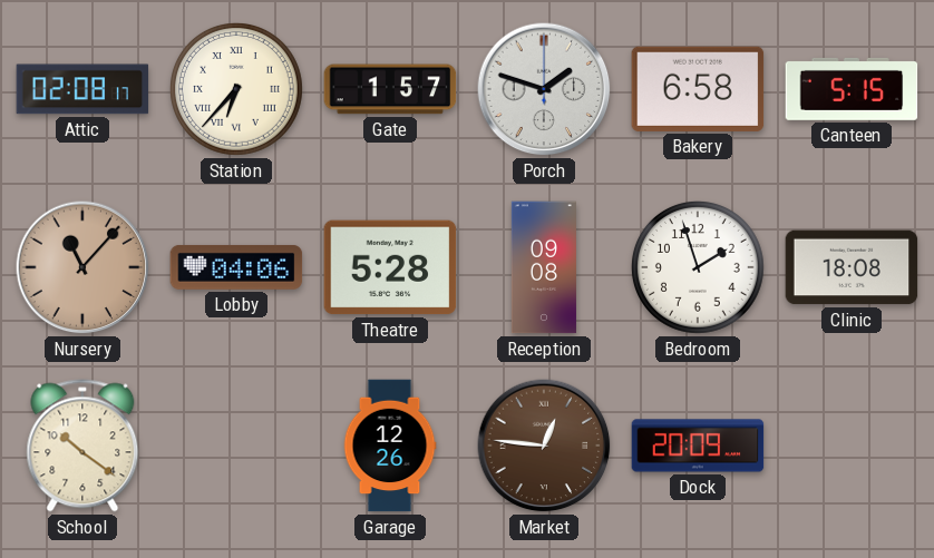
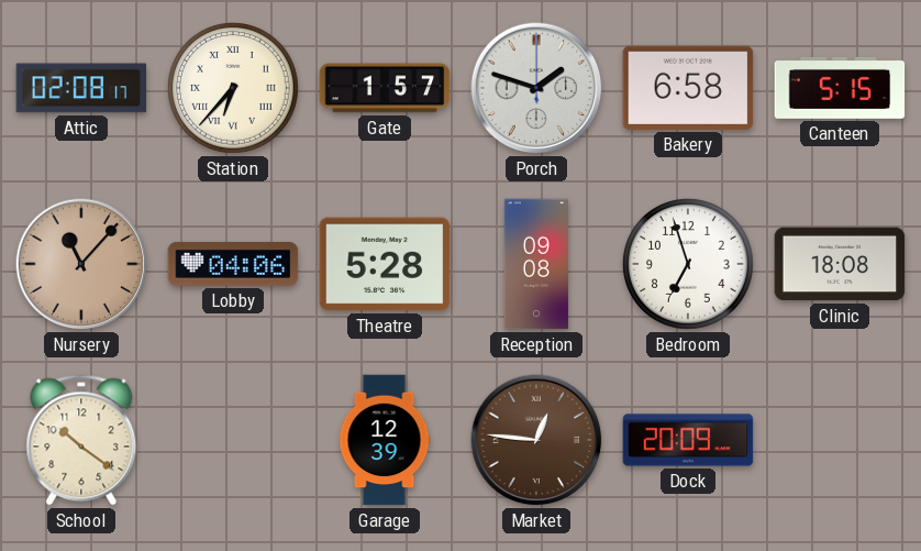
Bedroom: 1:57 -> 6:57 (689, 265)
Garage: 12:26 -> 12:39 (385, 440)
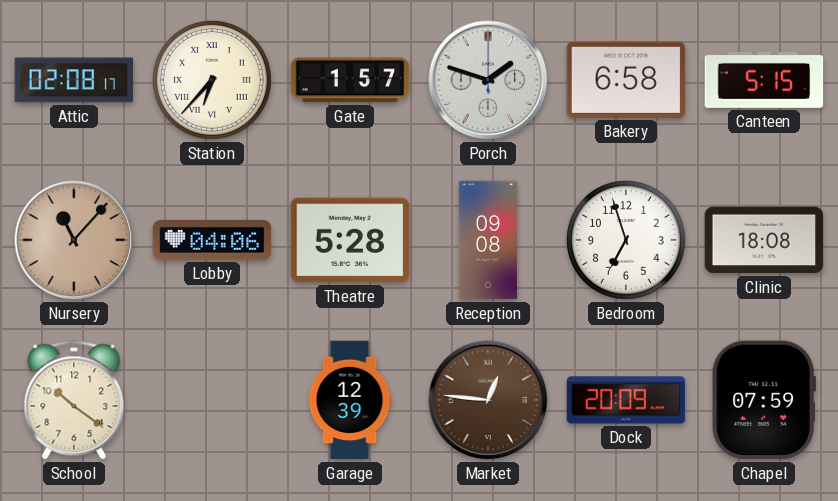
Chapel: none -> 07:59 (764, 400)
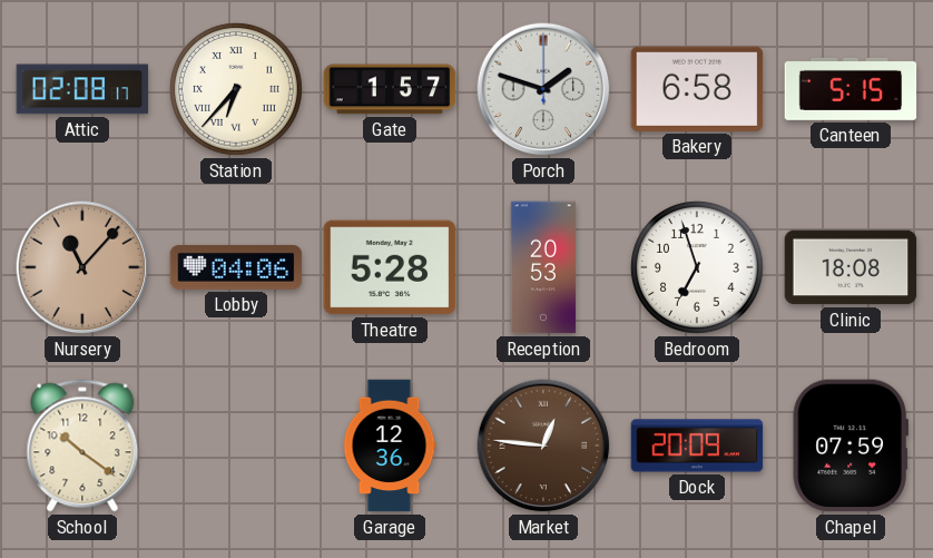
Reception: 09:08 -> 20:53 (543, 267)
Garage: 12:39 -> 12:36 (390, 446)
